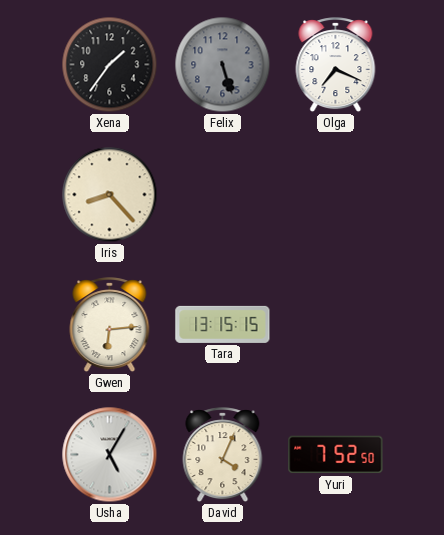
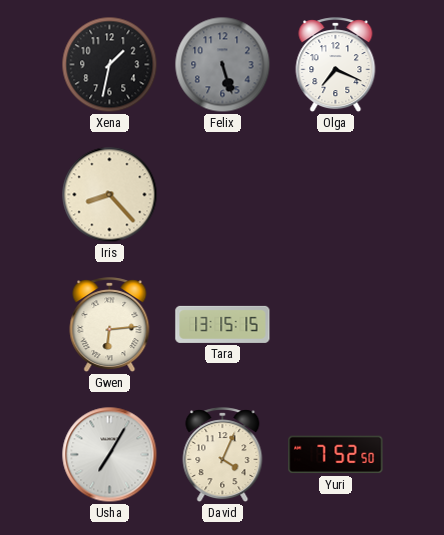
Xena: 1:36 -> 1:32 (110, 65)
Usha: 5:05 -> 7:05 (110, 455)
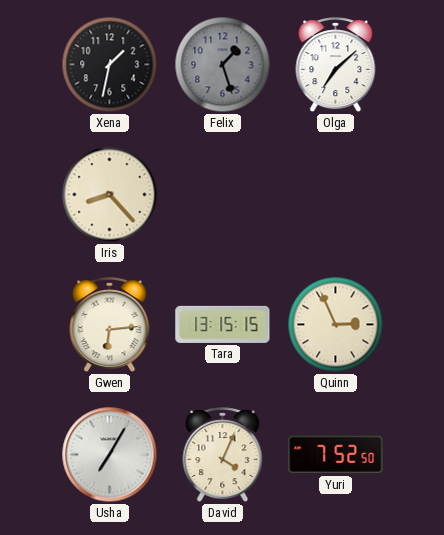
Felix: 5:27 -> 1:27 (223, 65)
Olga: 7:19 -> 7:08 (336, 65)
Quinn: none -> 2:56 (336, 325)
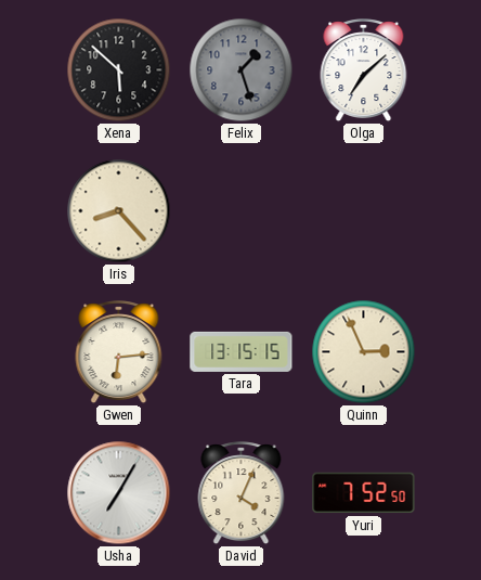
Xena: 1:32 -> 5:52 (119, 70)
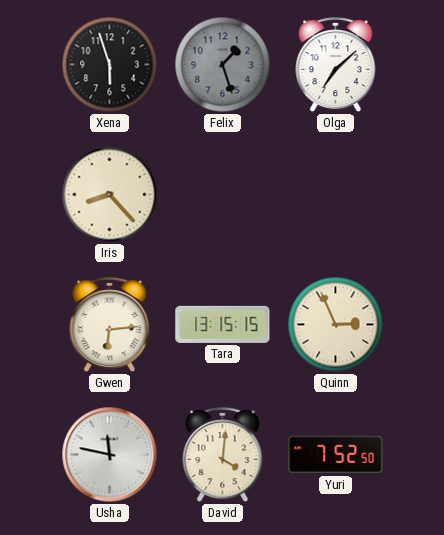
Xena: 5:52 -> 5:57 (110, 65)
Usha: 7:05 -> 11:47 (110, 455)
David: 4:04 -> 4:01 (223, 455)
